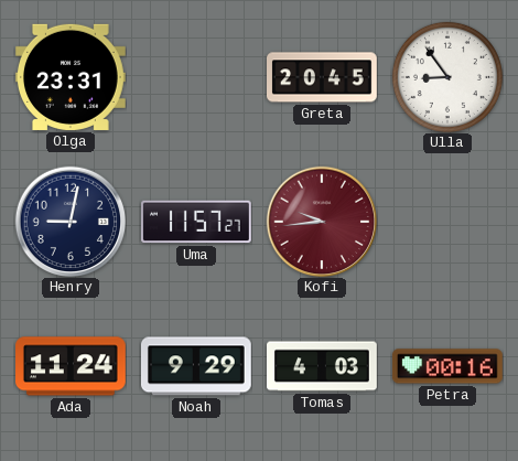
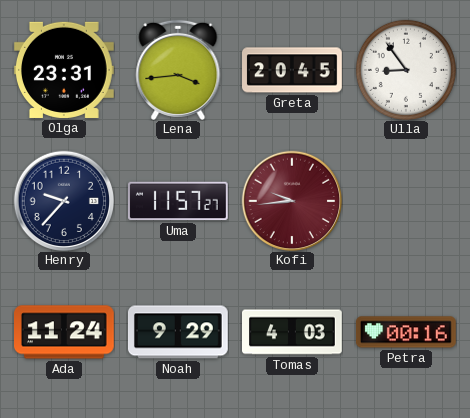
Lena: none -> 3:44 (178, 70)
Henry: 9:02 -> 9:37 (64, 201)
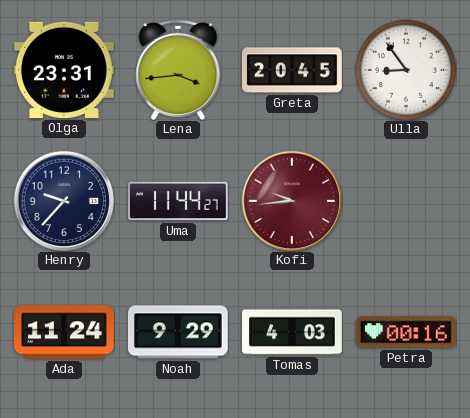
Uma: 11:57 -> 11:44 (179, 201)
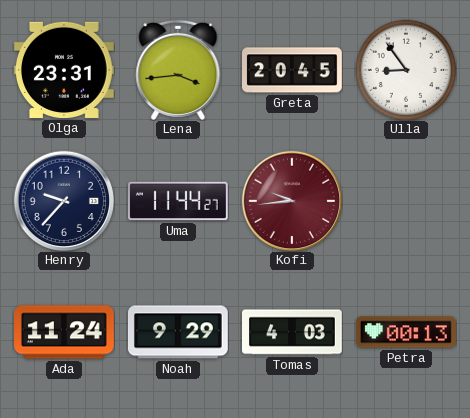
Petra: 00:16 -> 00:13 (406, 332)
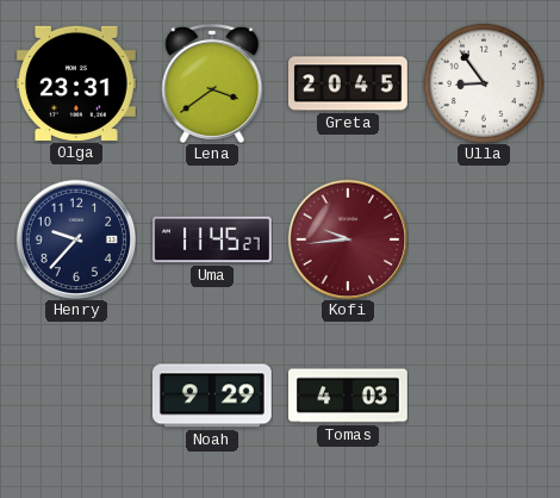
Lena: 3:44 -> 3:39 (212, 83)
Uma: 11:44 -> 11:45 (213, 239)
Ada: 11:24 -> none (65, 332)
Petra: 00:13 -> none (406, 332)
